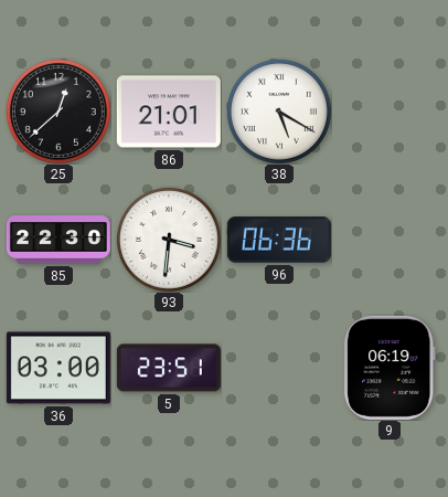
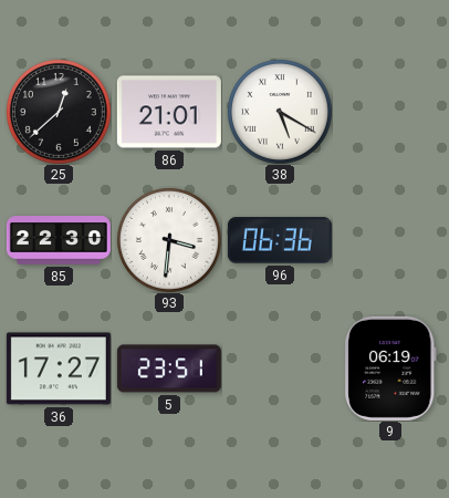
36: 03:00 -> 17:27 (59, 369)
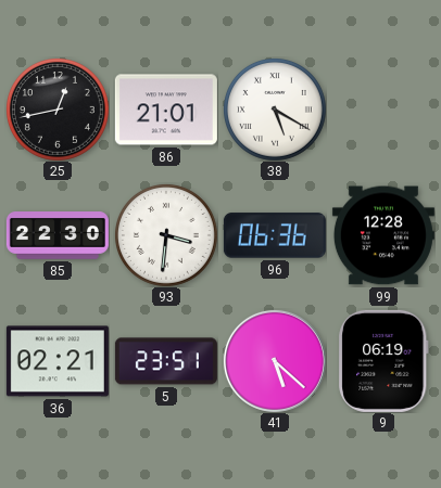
25: 12:38 -> 12:43 (58, 110)
99: none -> 12:28 (383, 235)
36: 17:27 -> 02:21 (58, 361)
41: none -> 5:22 (275, 361)
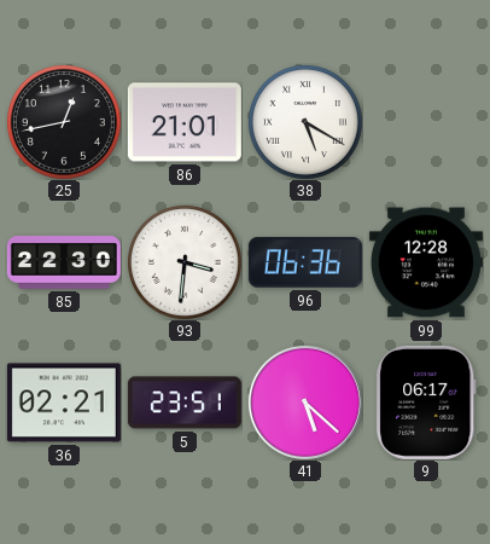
9: 06:19 -> 06:17 (427, 403)
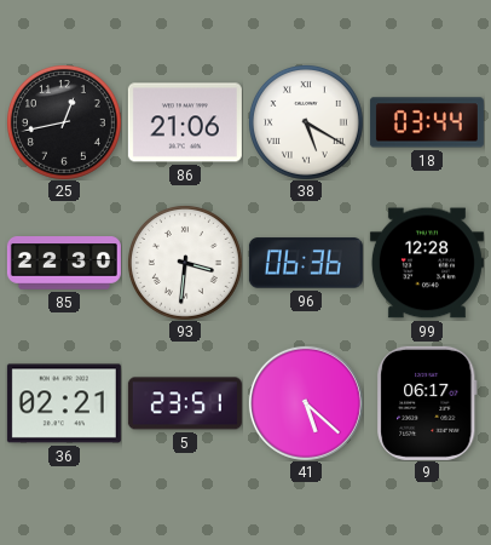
86: 21:01 -> 21:06 (185, 122)
18: none -> 03:44 (427, 122)
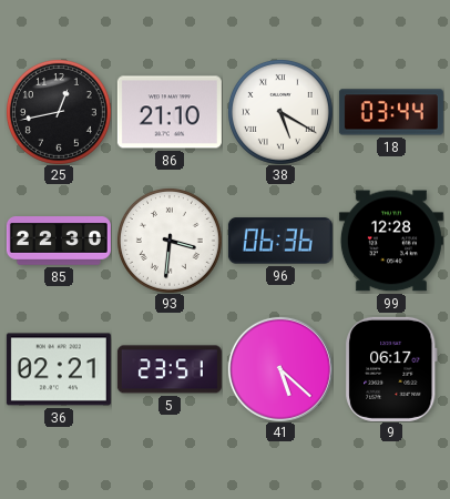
86: 21:06 -> 21:10 (170, 112)
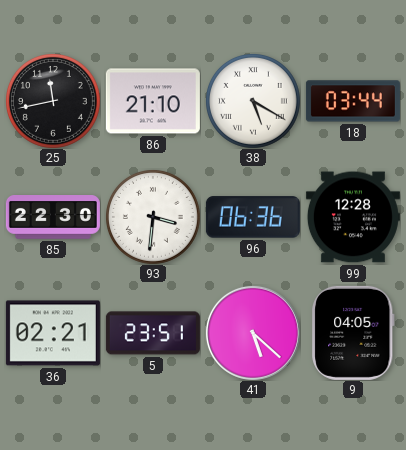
25: 12:43 -> 11:43 (53, 101)
9: 06:17 -> 04:05 (354, 333)
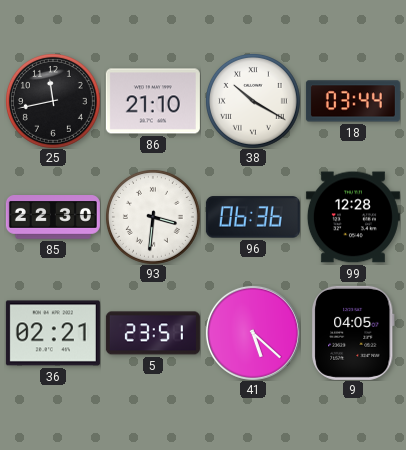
38: 5:20 -> 10:20 (253, 101)
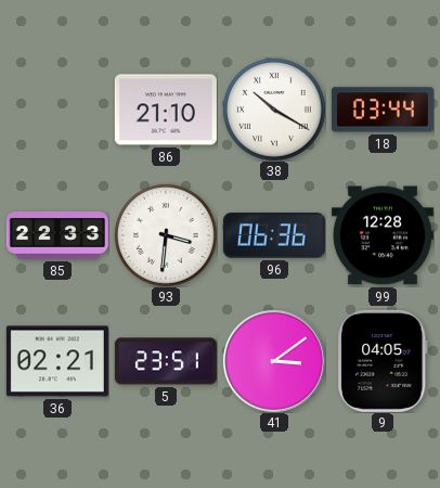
25: 11:43 -> none (53, 101)
85: 22:30 -> 22:33 (57, 235)
41: 5:22 -> 3:09 (274, 361)
